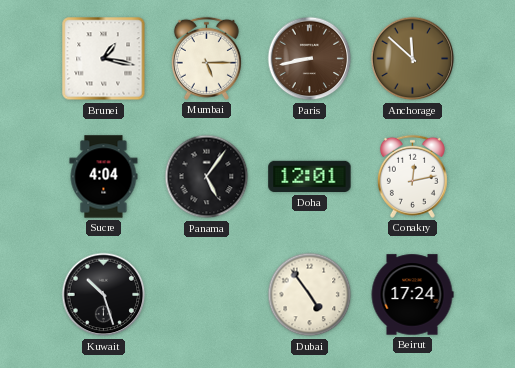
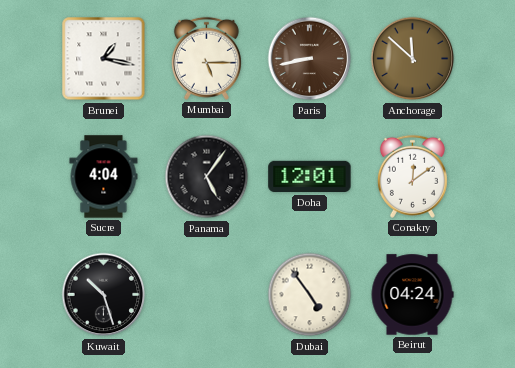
Conakry: 12:13 -> 12:09 (412, 176)
Beirut: 17:24 -> 04:24 (412, 295)
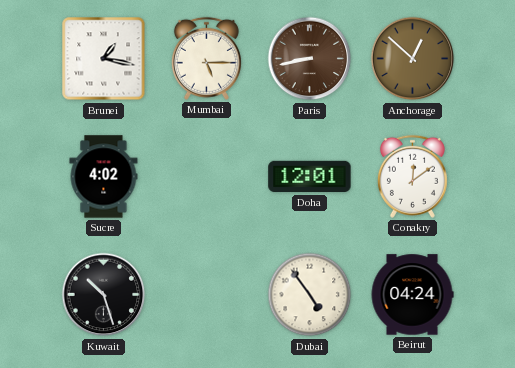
Anchorage: 11:52 -> 12:52 (413, 59)
Sucre: 4:04 -> 4:02 (104, 177)
Panama: 5:06 -> none (207, 177)
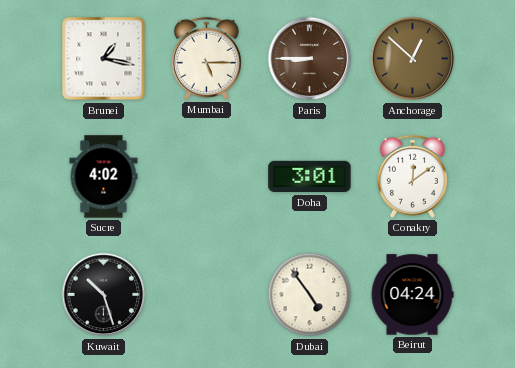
Paris: 8:43 -> 8:45 (310, 59)
Doha: 12:01 -> 3:01 (310, 177)
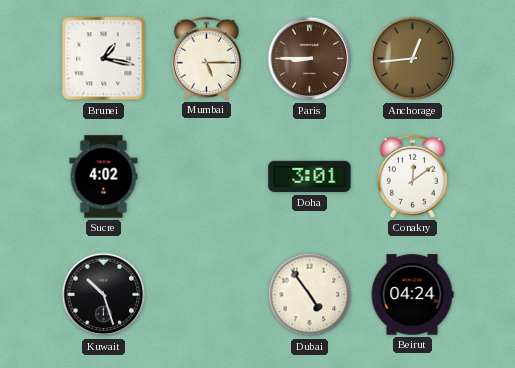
Anchorage: 12:52 -> 12:44 (413, 59)
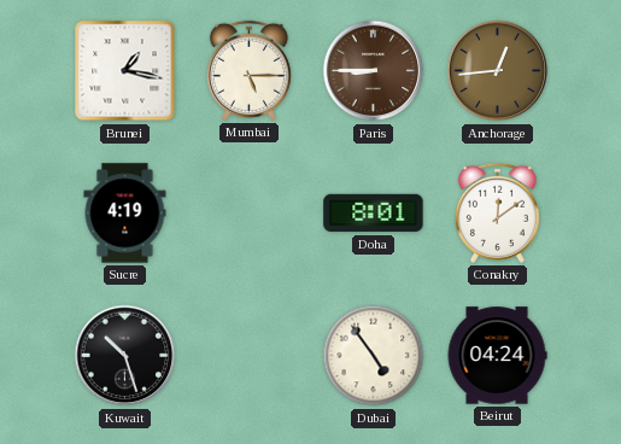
Sucre: 4:02 -> 4:19 (125, 214)
Doha: 3:01 -> 8:01 (374, 214)
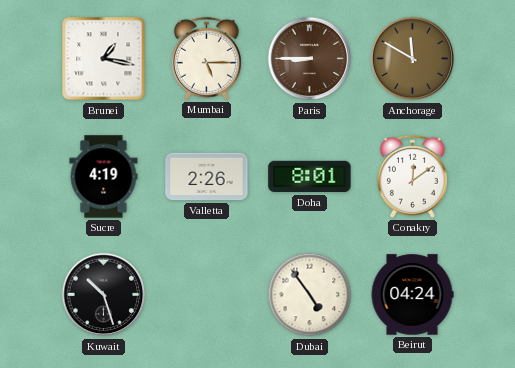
Anchorage: 12:44 -> 11:50 (413, 59)
Valletta: none -> 2:26 (207, 177)
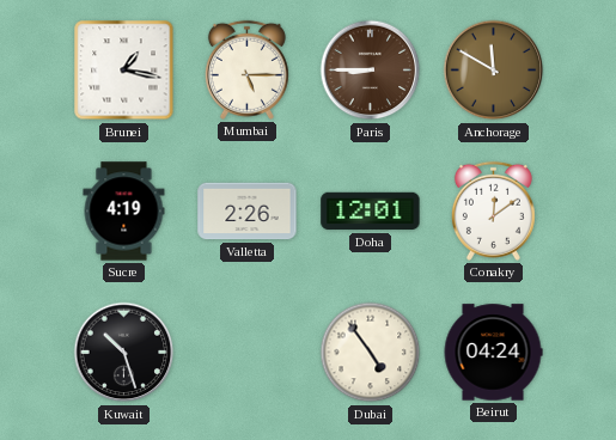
Doha: 8:01 -> 12:01 (371, 212)
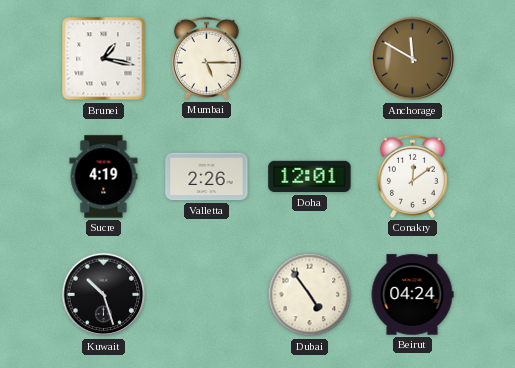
Paris: 8:45 -> none (371, 71)
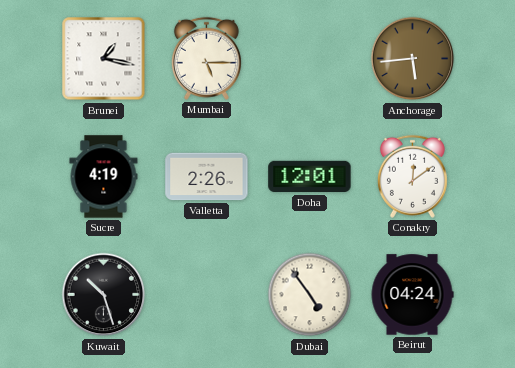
Anchorage: 11:50 -> 5:44 (413, 59)
